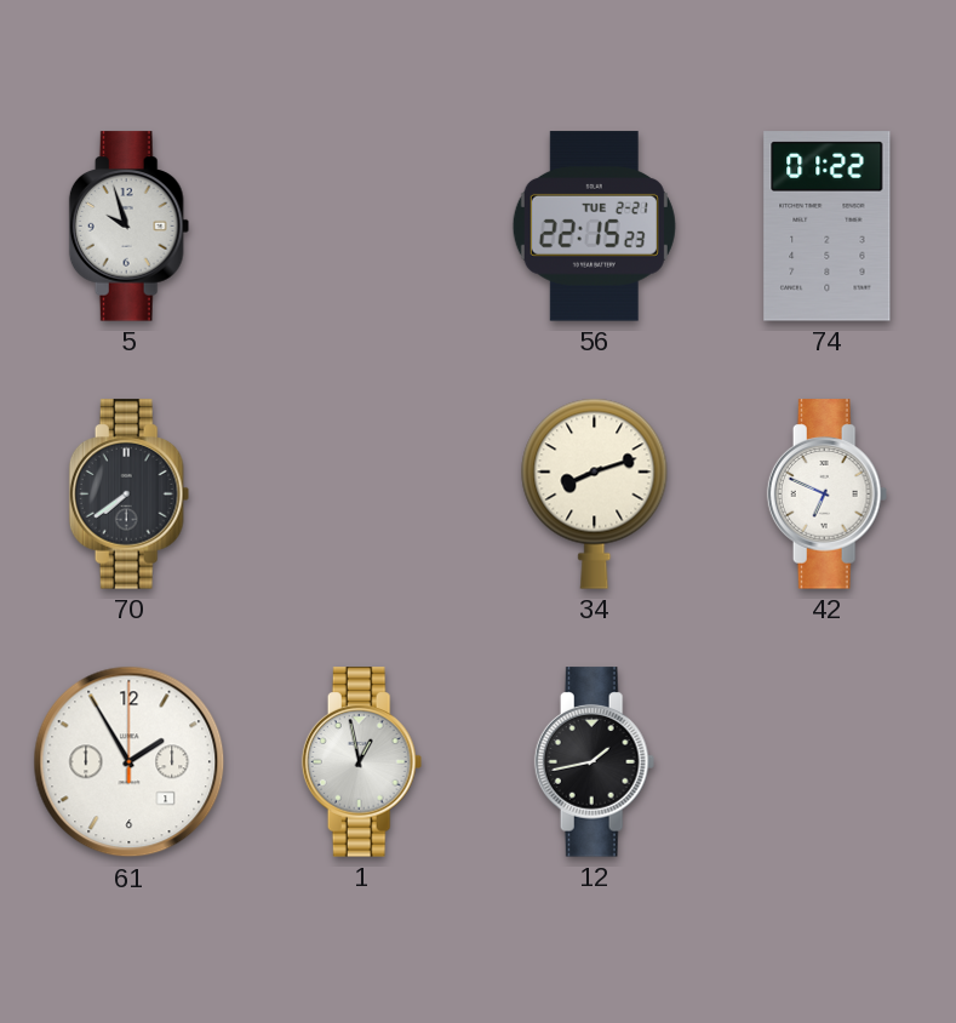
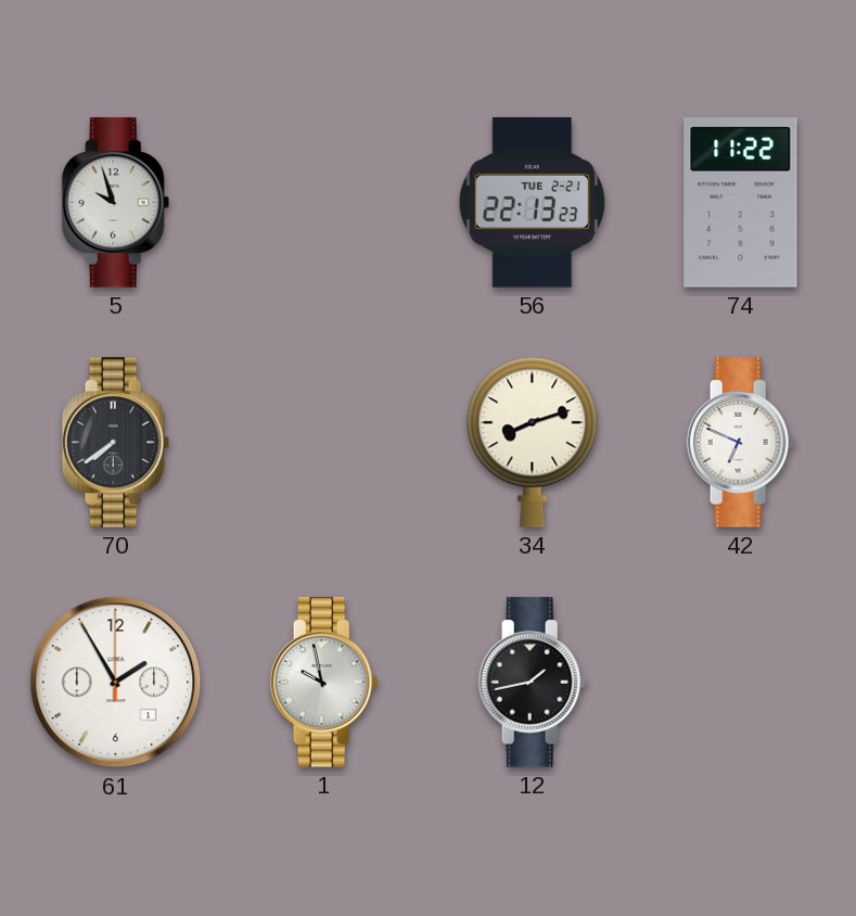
56: 22:15 -> 22:13 (532, 203)
74: 01:22 -> 11:22 (741, 203)
1: 12:58 -> 9:58 (324, 683)
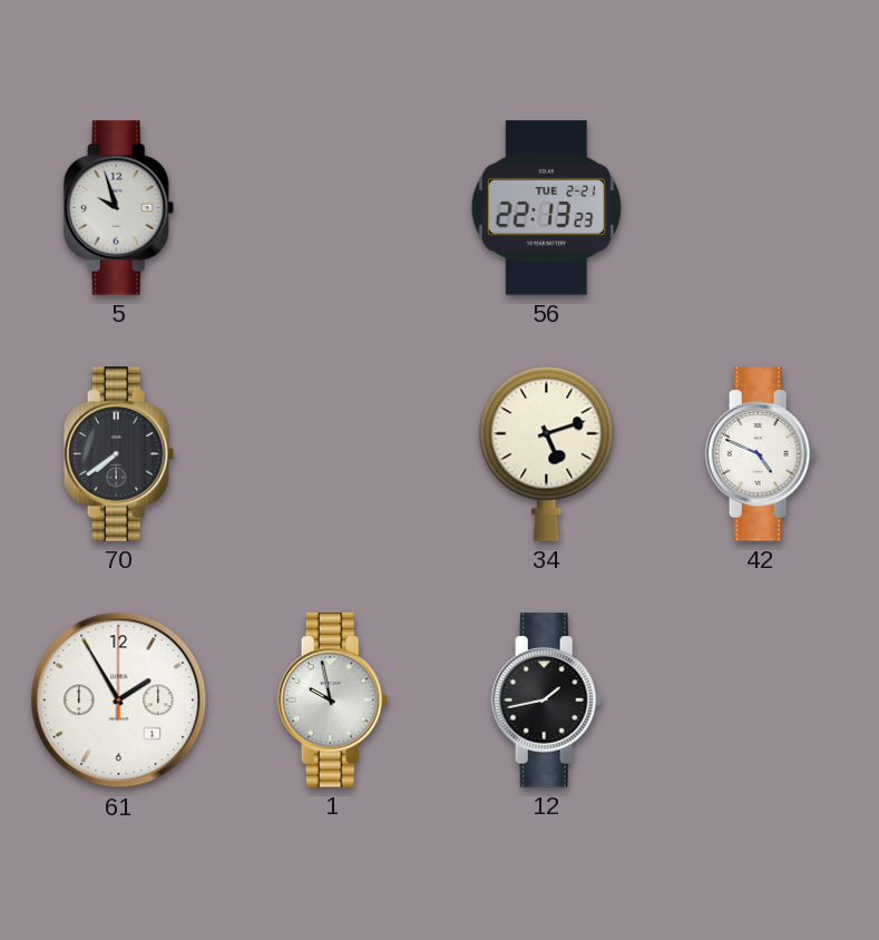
74: 11:22 -> none (741, 203)
34: 8:12 -> 5:12 (547, 453)
42: 6:49 -> 4:49 (761, 454)
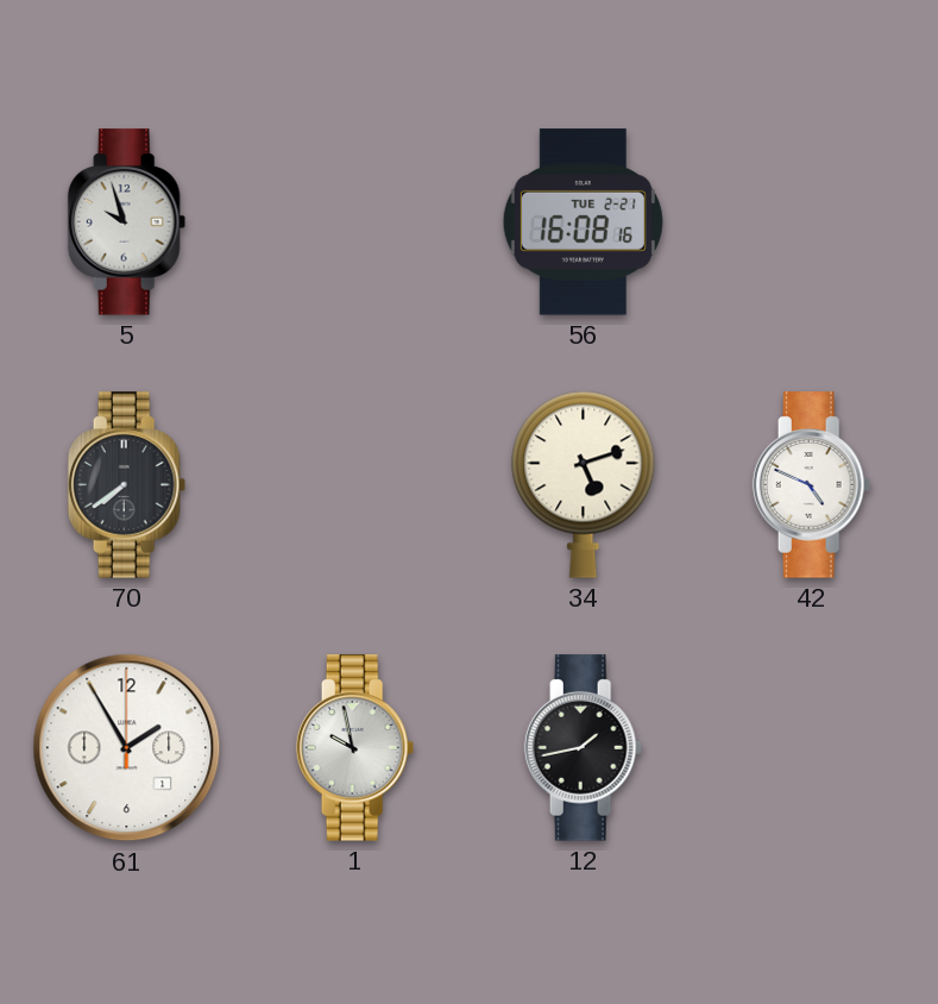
56: 22:13 -> 16:08 (583, 222)
